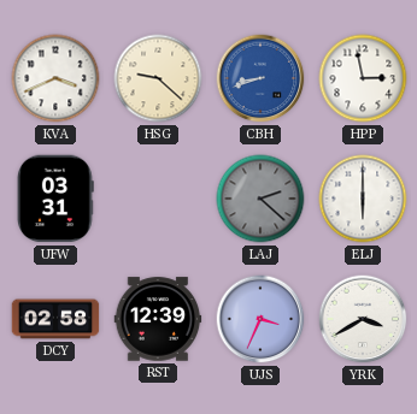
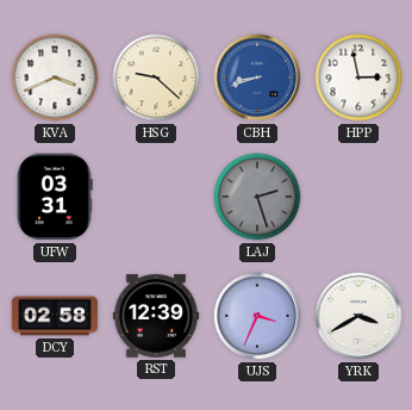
LAJ: 2:22 -> 2:27 (257, 197)
ELJ: 6:00 -> none (363, 199)
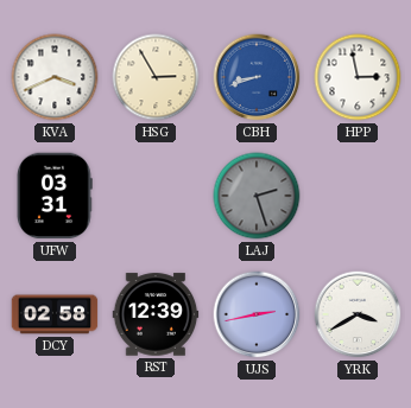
HSG: 9:22 -> 2:55 (156, 77)
UJS: 3:34 -> 2:43 (257, 314)
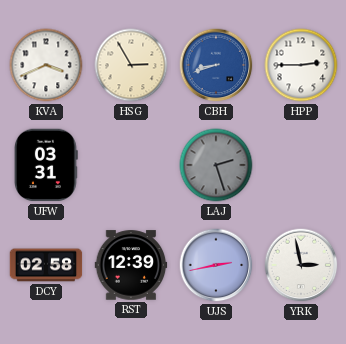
HPP: 2:58 -> 2:45 (301, 65)
YRK: 3:40 -> 2:58 (301, 265)
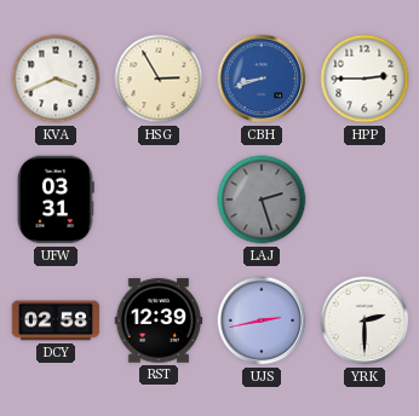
YRK: 2:58 -> 2:30 (365, 320)
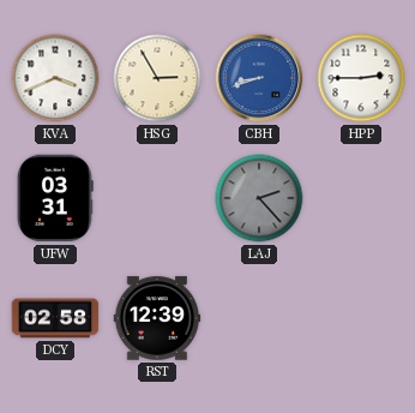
LAJ: 2:27 -> 2:23 (259, 198)
UJS: 2:43 -> none (262, 320)
YRK: 2:30 -> none (365, 320)
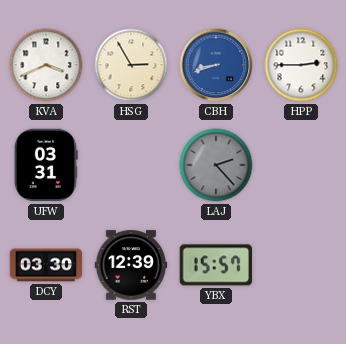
DCY: 02:58 -> 03:30 (46, 265)
YBX: none -> 15:57 (215, 265)
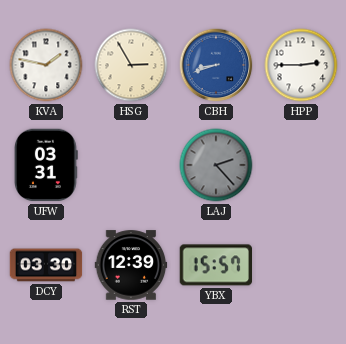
KVA: 3:41 -> 1:47 (46, 65)
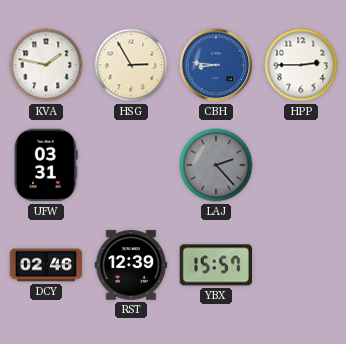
CBH: 8:42 -> 8:46 (216, 65)
DCY: 03:30 -> 02:46 (46, 265)
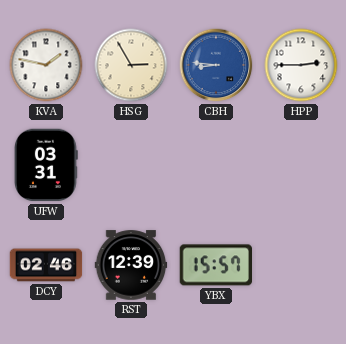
LAJ: 2:23 -> none (216, 165)
